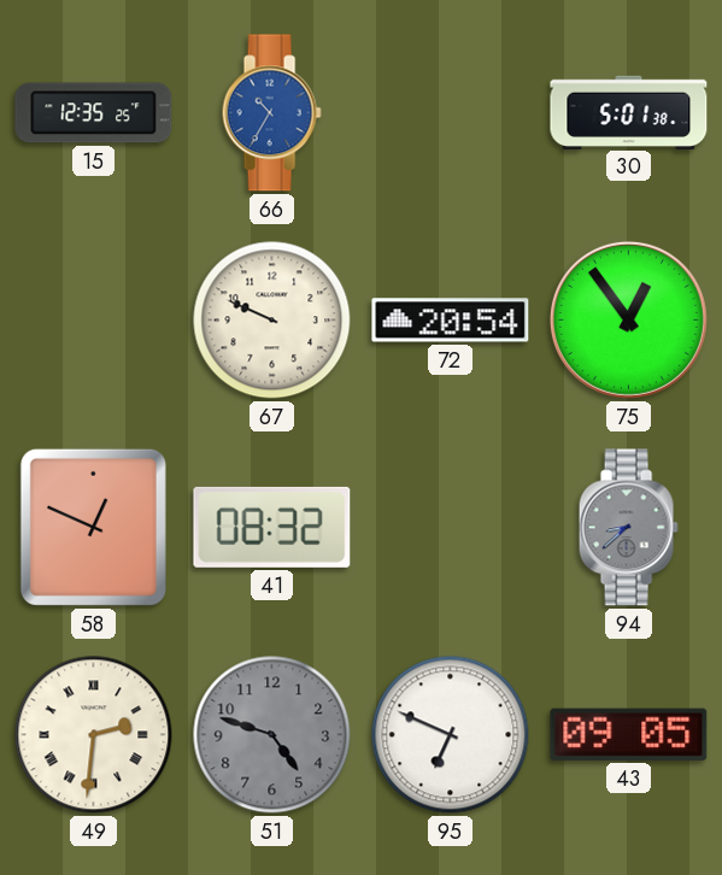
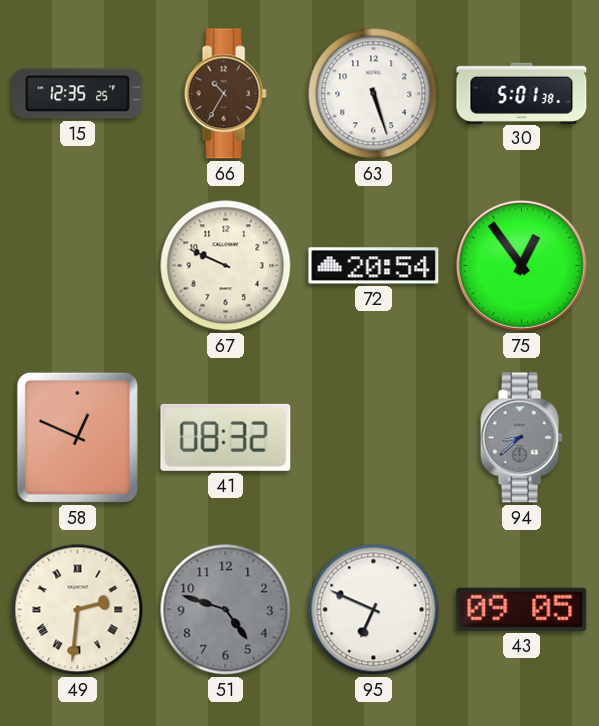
66 dial: blue -> brown (225, 94)
63: none -> 5:27 (374, 94)
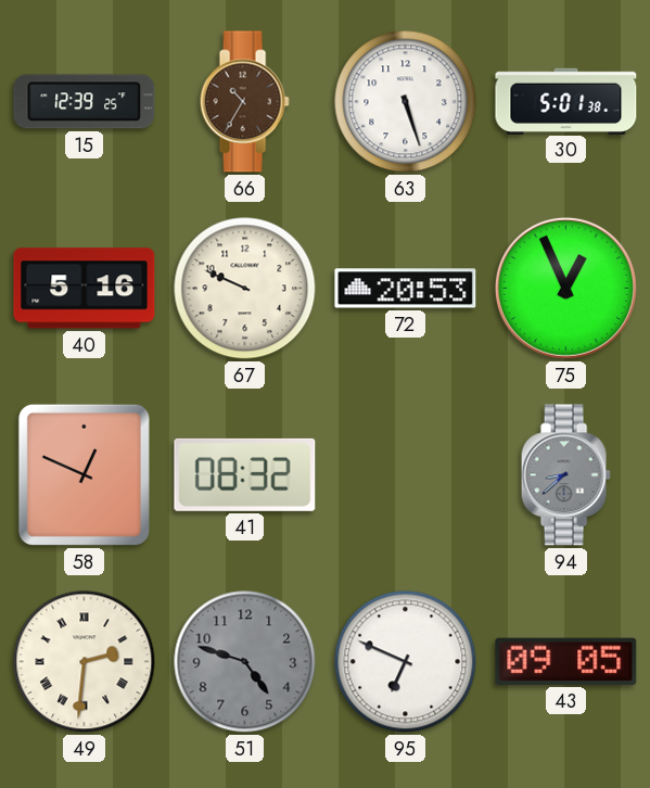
15: 12:35 -> 12:39 (85, 102)
40: none -> 5:16 (85, 289)
72: 20:54 -> 20:53 (406, 289)
75: 12:54 -> 12:56 (565, 288)
